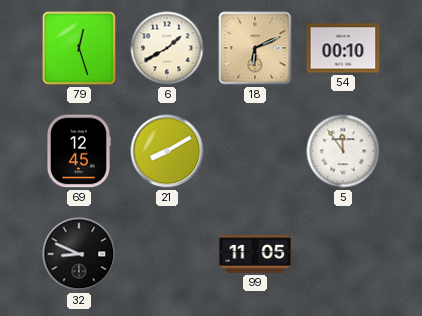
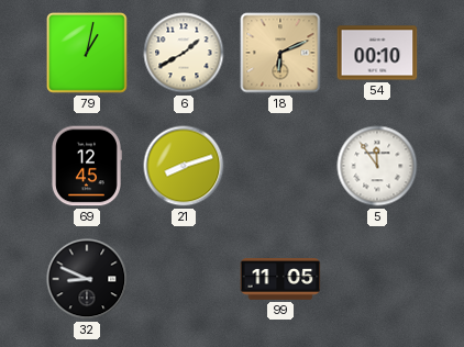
79: 12:27 -> 1:02 (87, 53)
21: 8:10 -> 8:12 (184, 166)
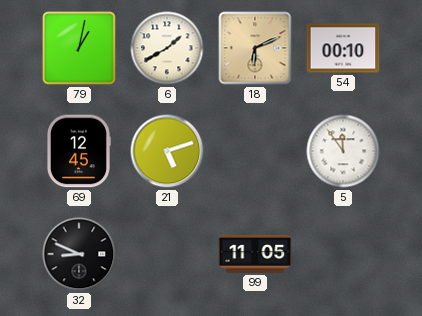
21: 8:12 -> 5:12 (167, 151)
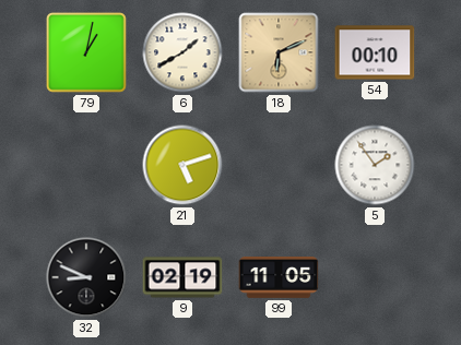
69: 12:45 -> none (79, 151)
5: 11:54 -> 1:54 (375, 165)
9: none -> 02:19 (182, 277)
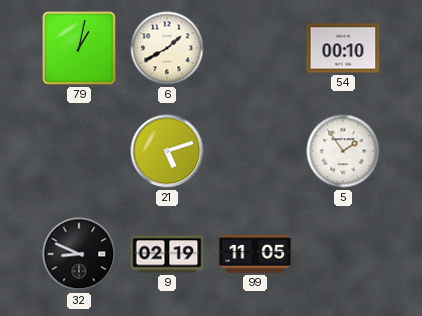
18: 6:11 -> none (279, 52)
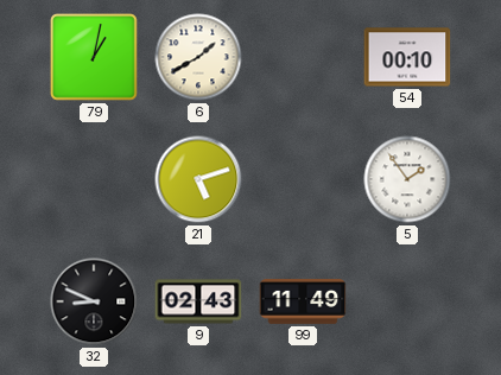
9: 02:19 -> 02:43 (198, 301)
99: 11:05 -> 11:49 (303, 303)
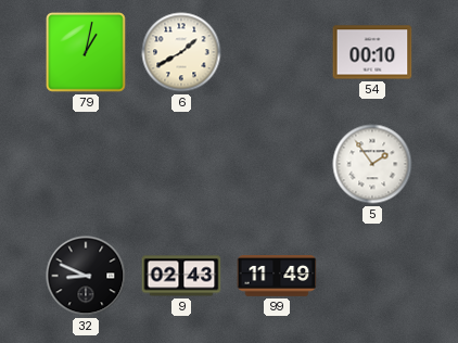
21: 5:12 -> none (198, 179)
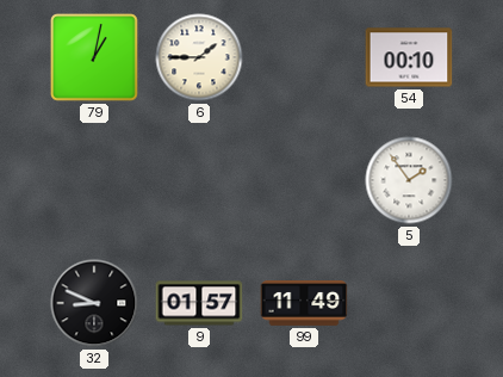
6: 1:40 -> 1:45 (199, 57)
9: 02:43 -> 01:57 (199, 303)
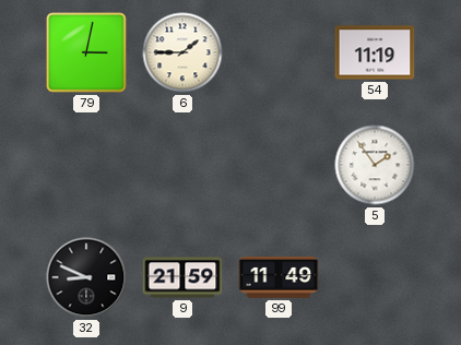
79: 1:02 -> 3:02 (86, 52)
54: 00:10 -> 11:19 (375, 52)
9: 01:57 -> 21:59 (182, 277)
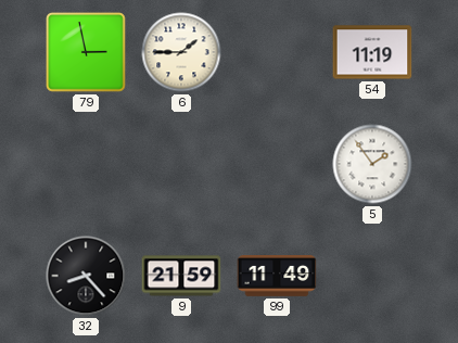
79: 3:02 -> 2:58 (86, 52)
32: 8:49 -> 8:23 (86, 276)
